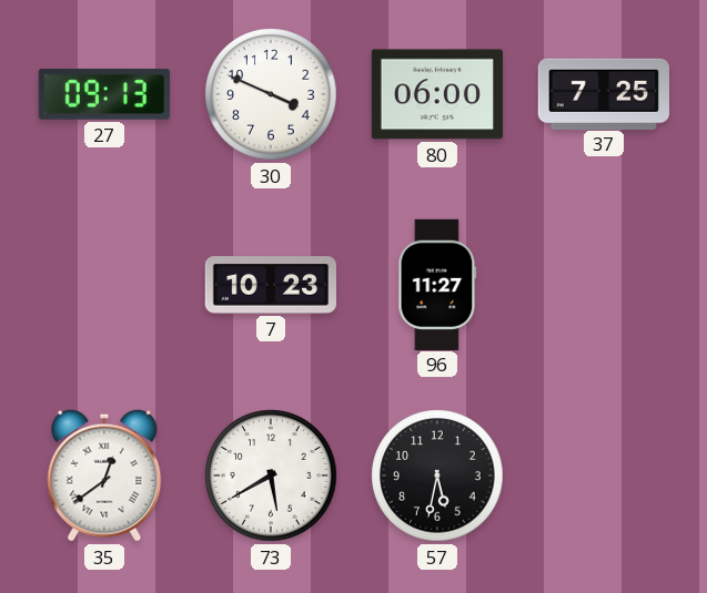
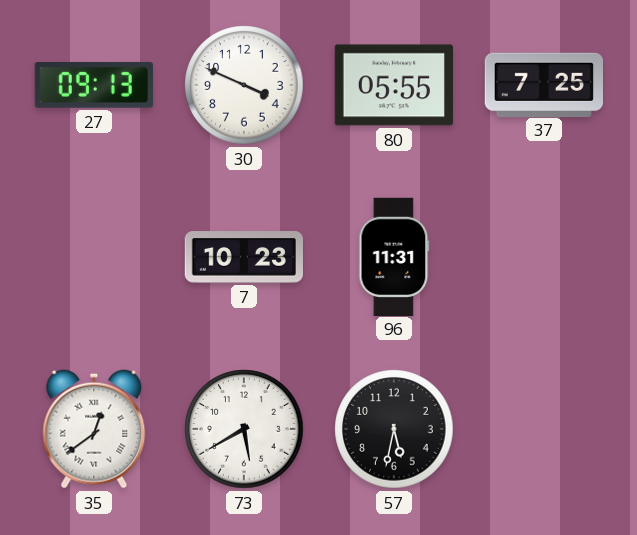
80: 06:00 -> 05:55 (394, 85)
96: 11:27 -> 11:31 (394, 256)
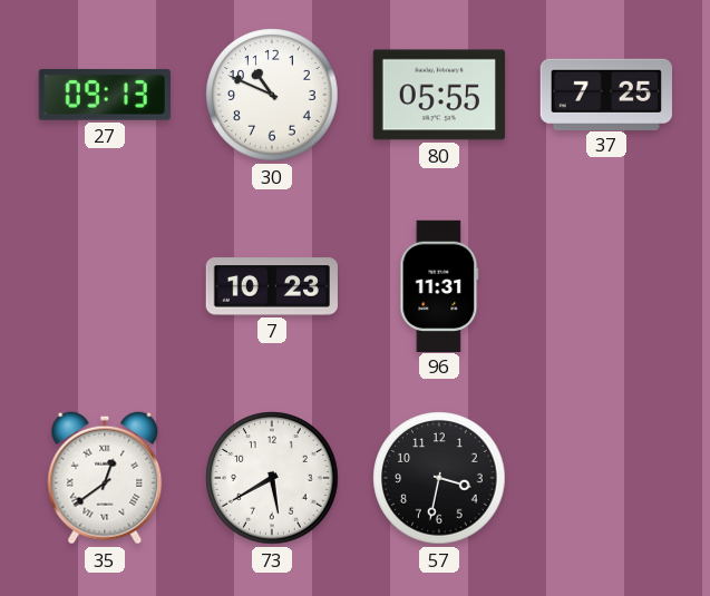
30: 3:49 -> 10:49 (272, 95)
57: 5:32 -> 3:32 (439, 478)
